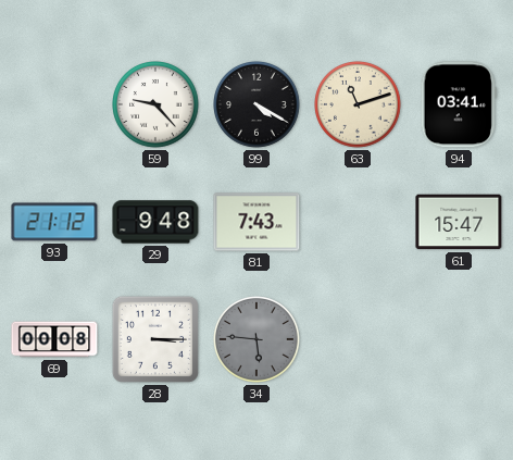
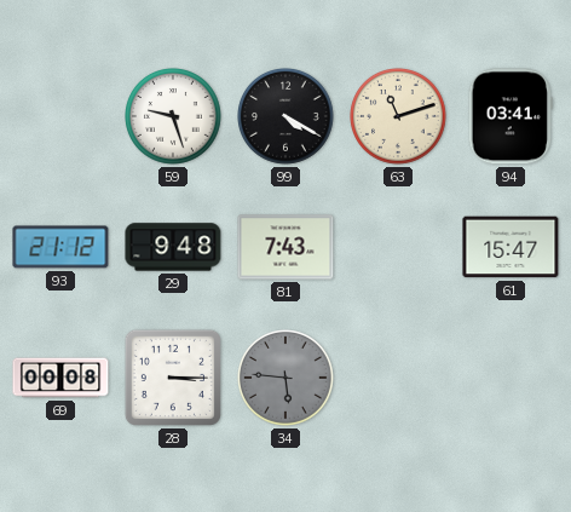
59: 9:23 -> 9:27 (174, 117)
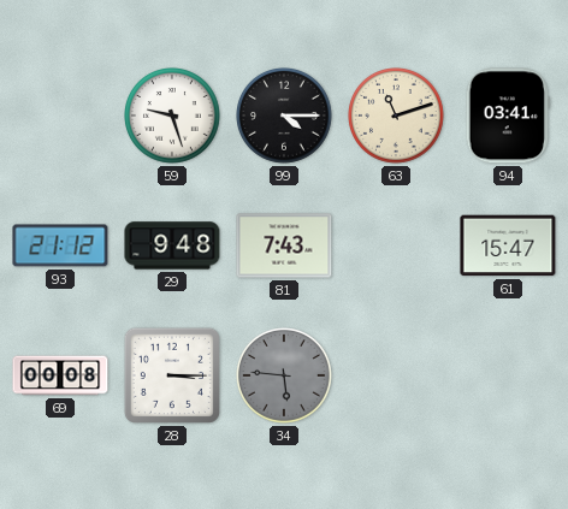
99: 4:20 -> 4:15 (285, 117)
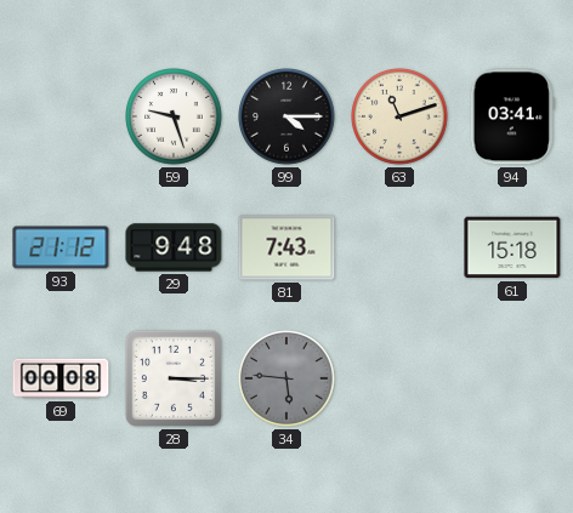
61: 15:47 -> 15:18 (512, 247)
